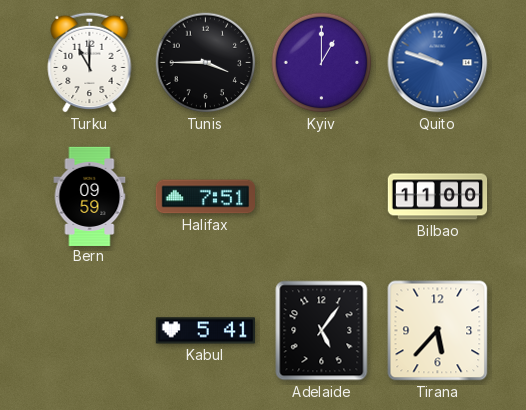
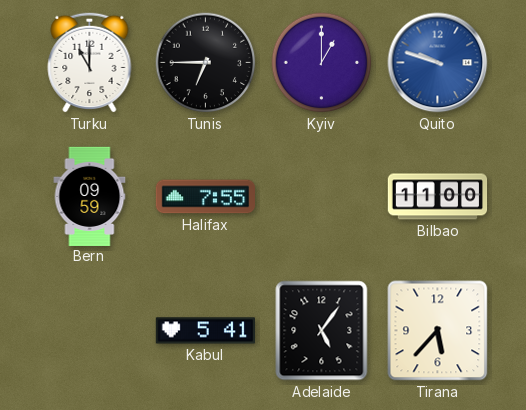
Tunis: 3:45 -> 6:45 (206, 63)
Halifax: 7:51 -> 7:55 (205, 197)
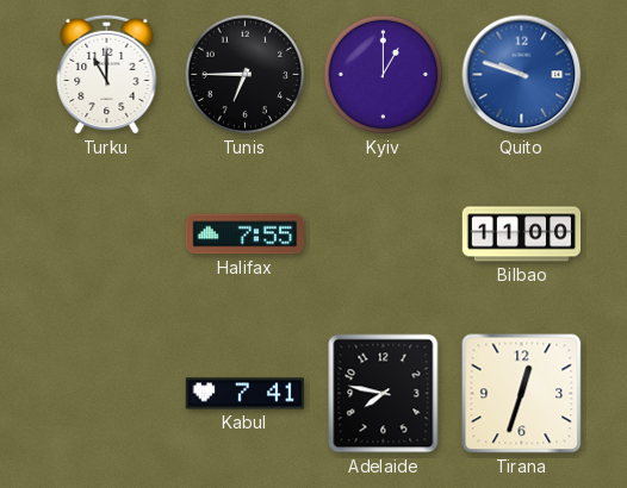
Bern: 09:59 -> none (90, 196)
Kabul: 5:41 -> 7:41 (244, 394)
Adelaide: 5:06 -> 7:47 (384, 394)
Tirana: 5:37 -> 12:33 (522, 394)
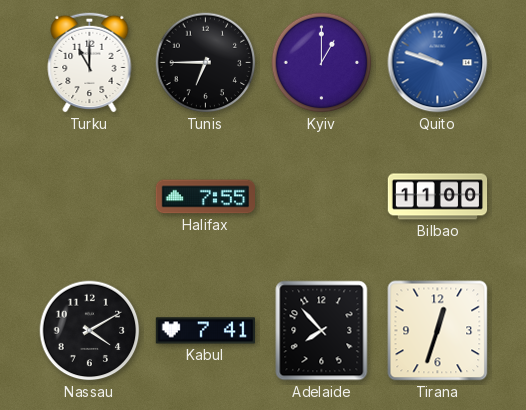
Nassau: none -> 4:10 (90, 331)
Adelaide: 7:47 -> 7:53 (322, 331)
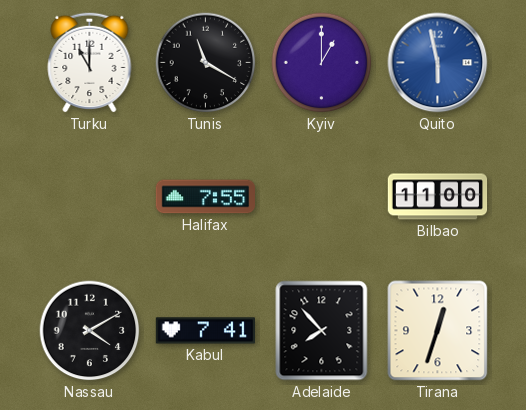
Tunis: 6:45 -> 11:20 (206, 63)
Quito: 9:48 -> 5:58 (438, 63)
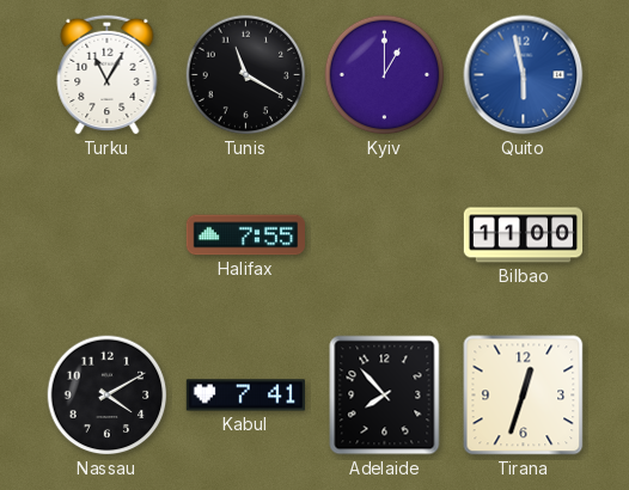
Turku: 11:00 -> 11:05 (108, 74)
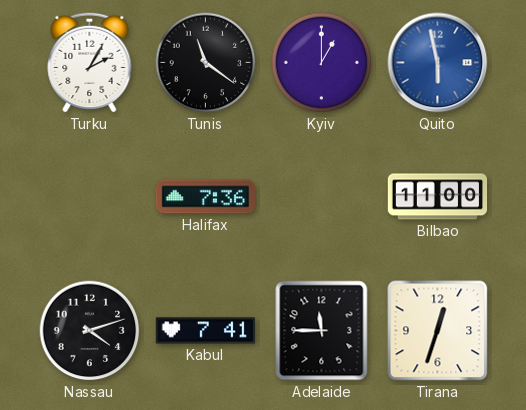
Turku: 11:05 -> 2:05 (90, 62)
Tunis: 11:20 -> 11:21 (206, 63)
Halifax: 7:55 -> 7:36 (205, 197)
Nassau: 4:10 -> 4:12 (90, 331)
Adelaide: 7:53 -> 11:45 (322, 331)
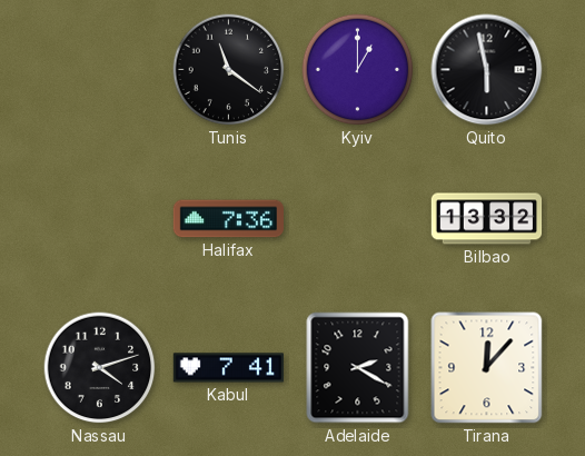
Turku: 2:05 -> none (90, 62)
Quito dial: blue -> black (487, 70)
Bilbao: 11:00 -> 13:32 (487, 219)
Adelaide: 11:45 -> 2:20 (358, 368)
Tirana: 12:33 -> 12:07 (487, 368)
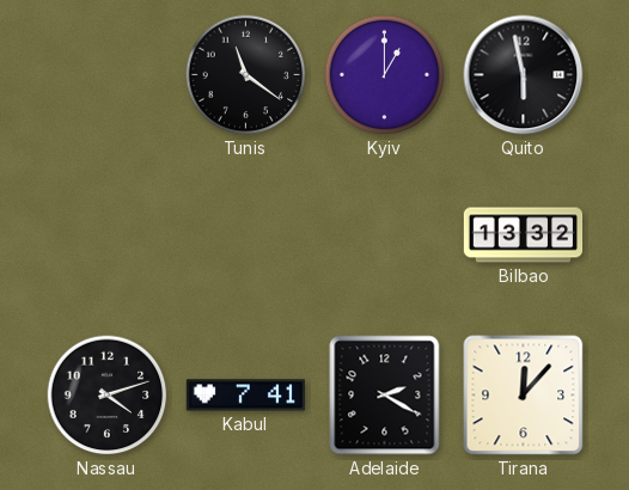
Halifax: 7:36 -> none (228, 219)
